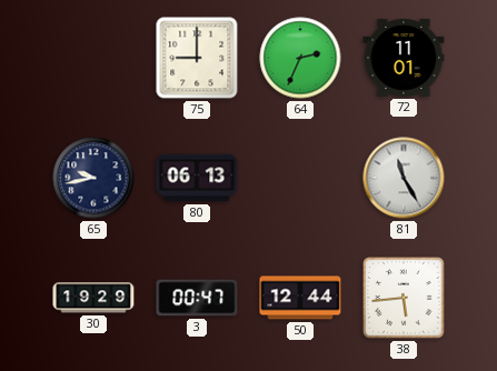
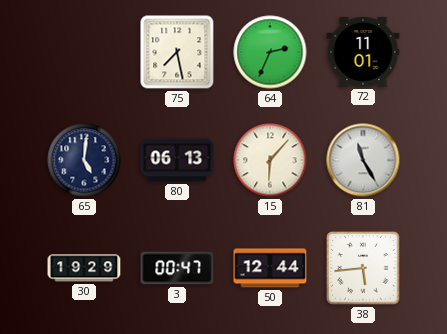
75: 9:00 -> 7:28 (177, 52)
65: 9:43 -> 5:01 (84, 160)
15: none -> 6:07 (270, 160)
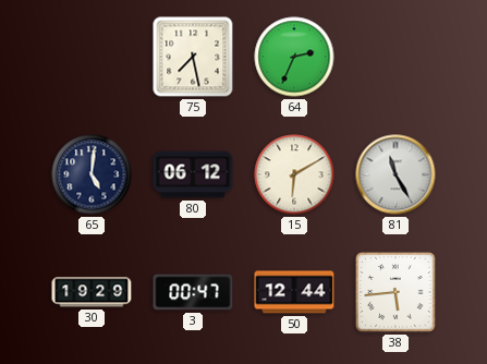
72: 11:01 -> none (363, 52)
80: 06:13 -> 06:12 (193, 174)
15: 6:07 -> 6:10 (294, 174)
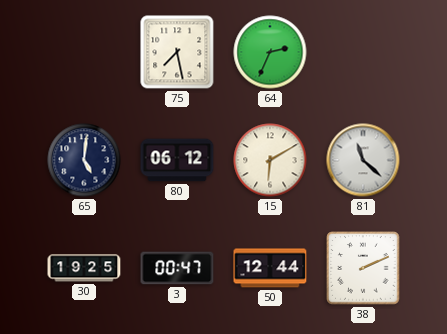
81: 11:25 -> 11:22 (363, 160)
30: 19:29 -> 19:25 (84, 268)
38: 5:44 -> 2:11 (363, 268)
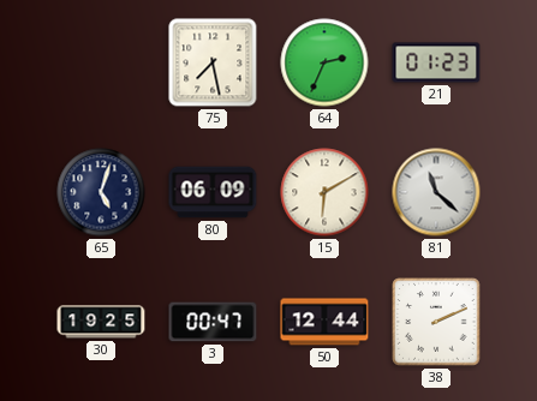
21: none -> 01:23 (436, 62)
65: 5:01 -> 5:03 (101, 192)
80: 06:12 -> 06:09 (213, 192)
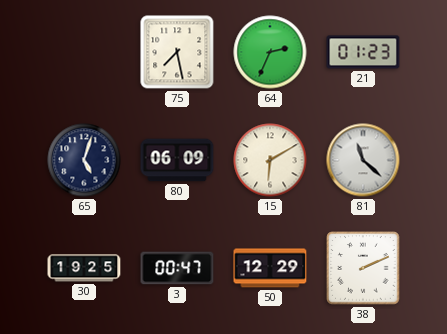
50: 12:44 -> 12:29 (270, 268)
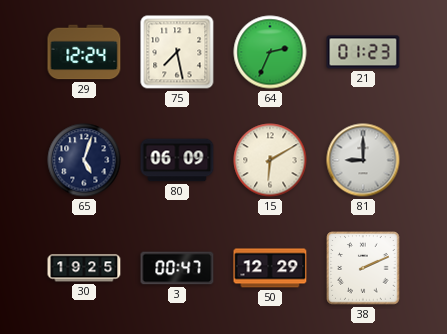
29: none -> 12:24 (84, 52)
81: 11:22 -> 9:00 (363, 160)
